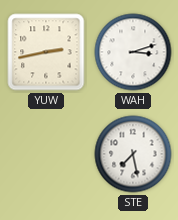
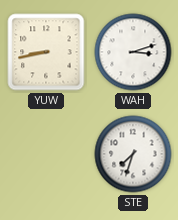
YUW: 2:43 -> 8:43 (46, 52)
STE: 7:28 -> 7:33 (133, 154)
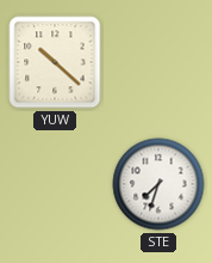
YUW: 8:43 -> 10:22 (55, 62)
WAH: 3:12 -> none (133, 52)
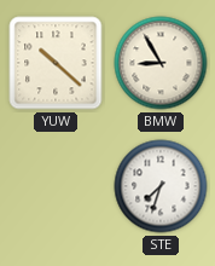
BMW: none -> 8:55 (161, 63)
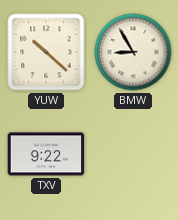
TXV: none -> 9:22 (46, 154)
STE: 7:33 -> none (161, 186)
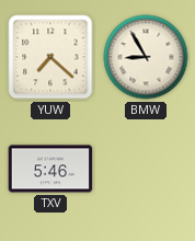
YUW: 10:22 -> 7:22 (50, 57)
TXV: 9:22 -> 5:46 (50, 169)
